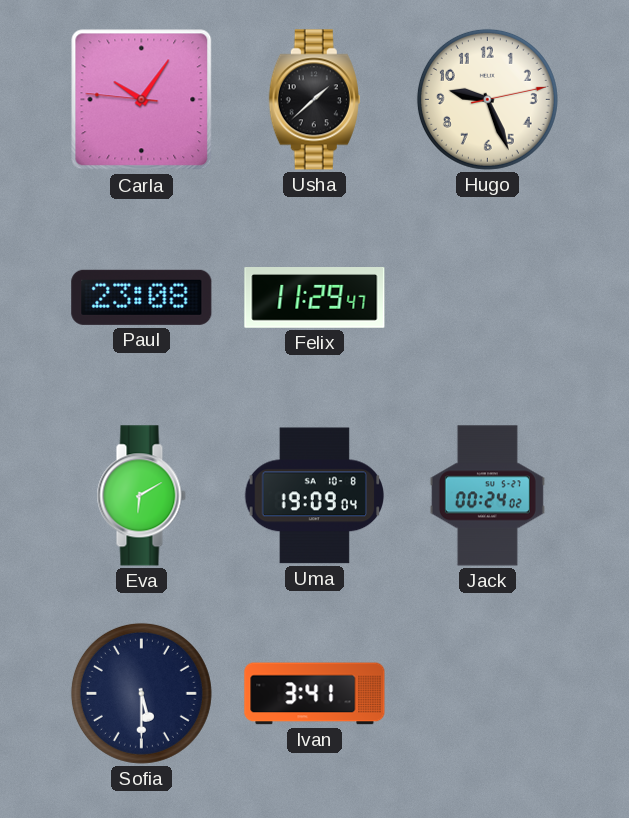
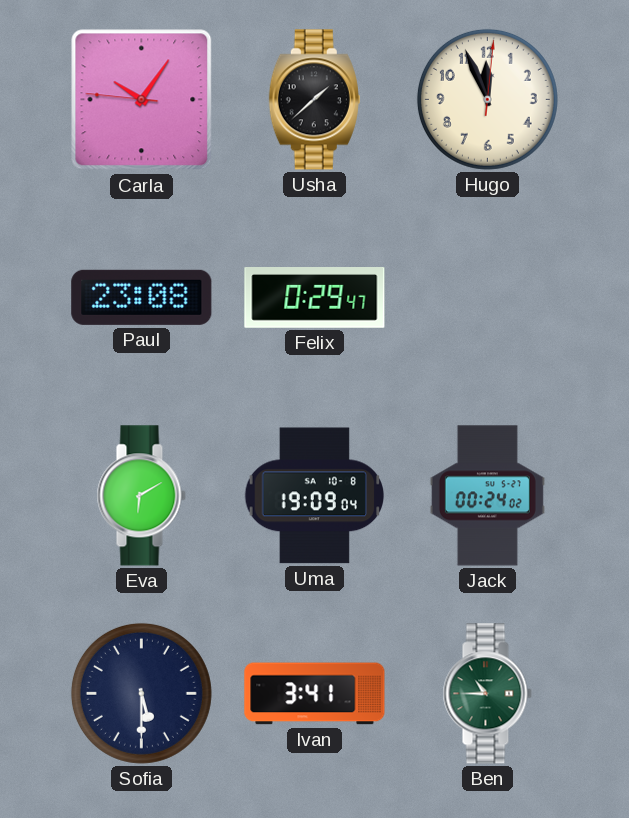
Hugo: 9:26 -> 11:56 (487, 99)
Felix: 11:29 -> 0:29 (315, 298)
Ben: none -> 10:45 (487, 694)
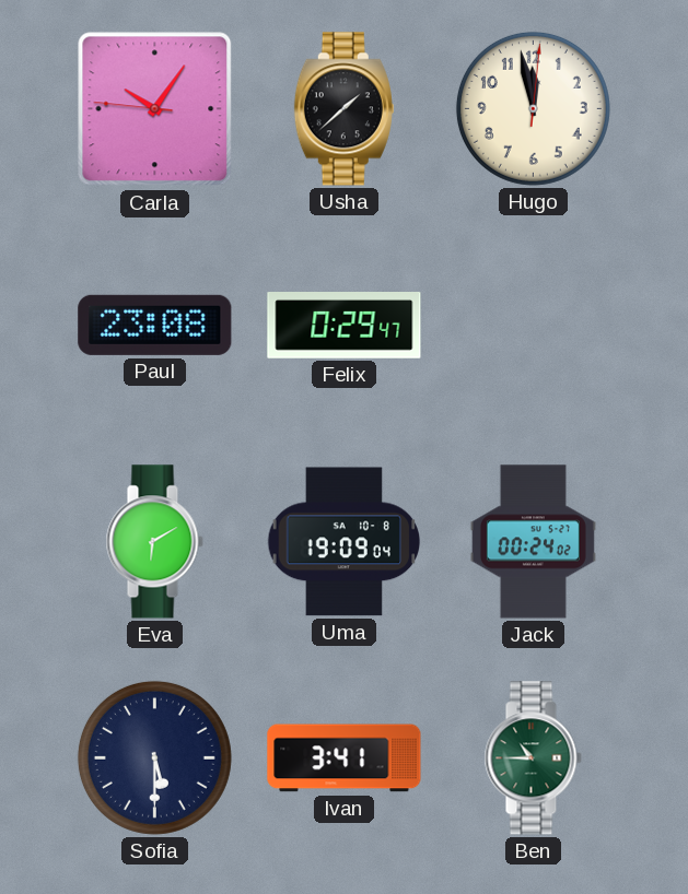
Hugo: 11:56 -> 11:58 (533, 108)
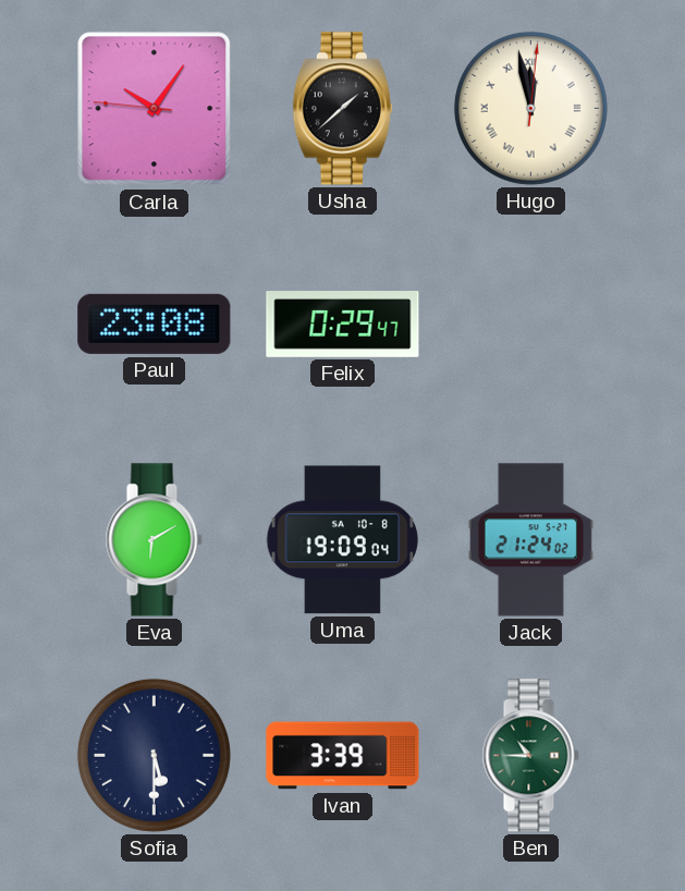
Hugo numerals: Arabic -> Roman (530, 108)
Jack: 00:24 -> 21:24 (530, 540)
Ivan: 3:41 -> 3:39 (343, 756)
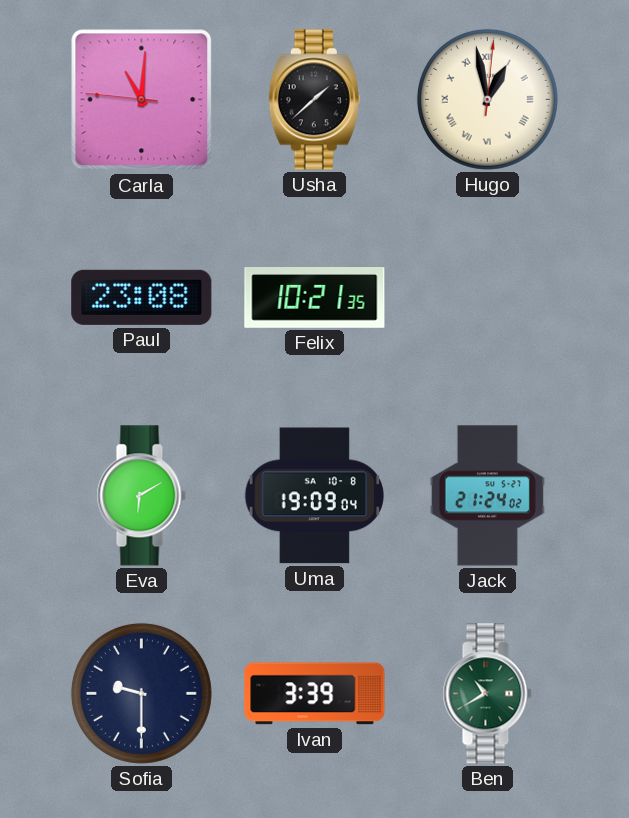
Carla: 10:05 -> 11:00 (142, 100)
Hugo: 11:58 -> 12:58 (487, 99)
Felix: 0:29 -> 10:21 (315, 298)
Sofia: 5:30 -> 9:30 (141, 693)
Ben: 10:45 -> 10:40 (487, 694)
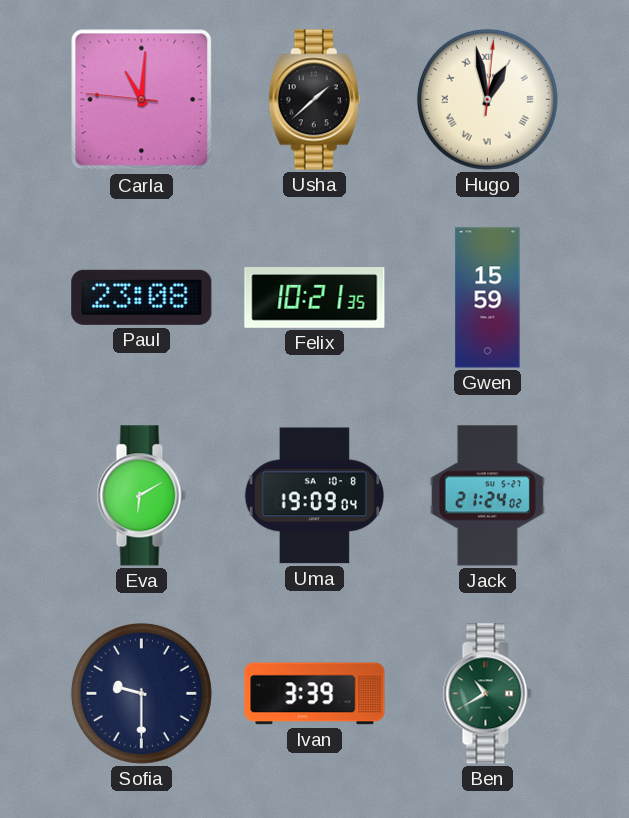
Gwen: none -> 15:59 (488, 298)
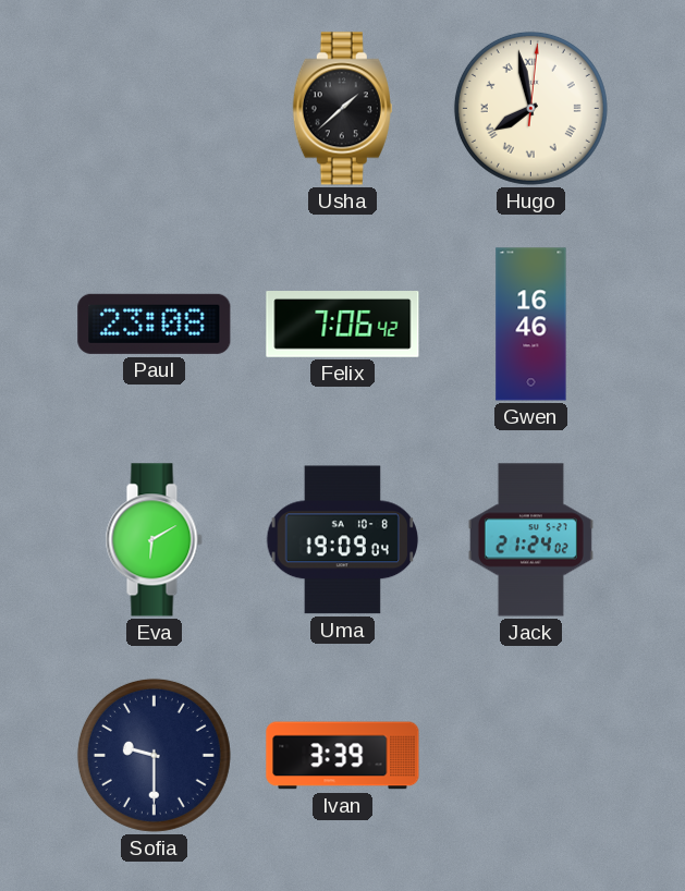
Carla: 11:00 -> none (142, 100)
Hugo: 12:58 -> 7:58 (530, 108)
Felix: 10:21 -> 7:06 (343, 325)
Gwen: 15:59 -> 16:46 (531, 325)
Ben: 10:40 -> none (487, 694)
